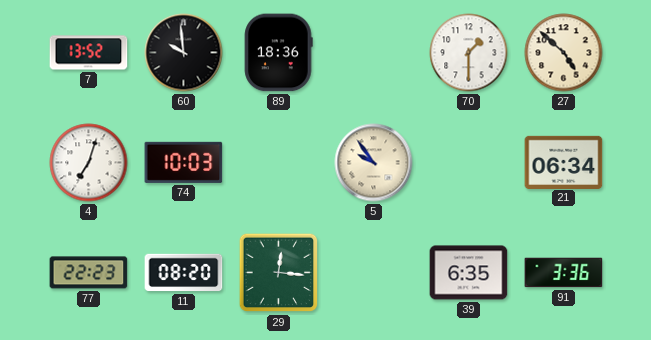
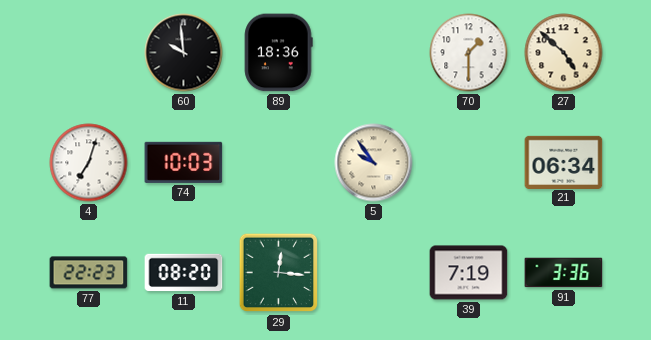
7: 13:52 -> none (89, 53)
39: 6:35 -> 7:19 (469, 273)
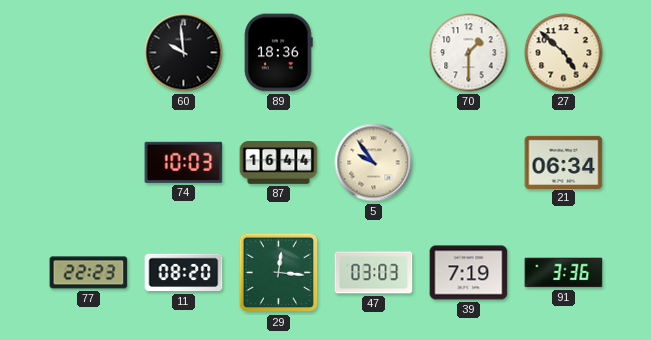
4: 7:03 -> none (89, 163)
87: none -> 16:44 (279, 163)
47: none -> 03:03 (374, 273)
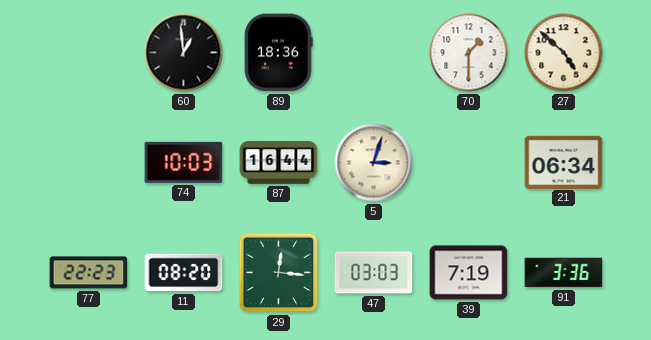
60: 9:59 -> 12:59 (184, 53)
5: 9:54 -> 3:03 (374, 163)
